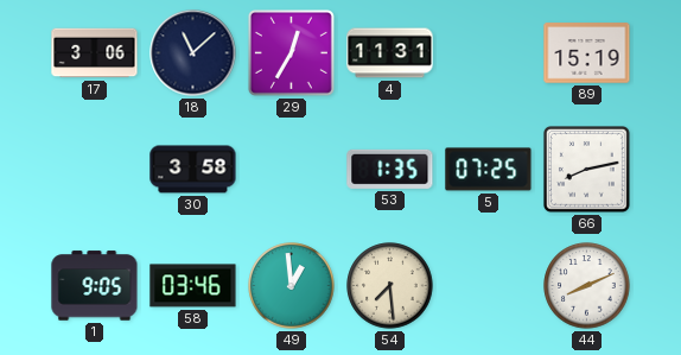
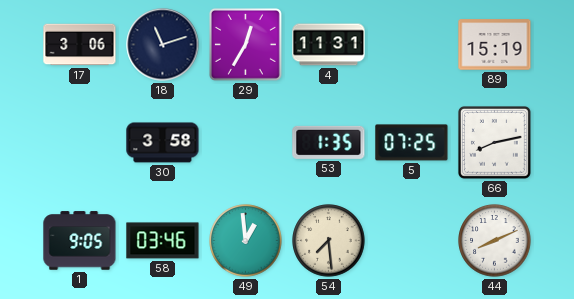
18: 11:08 -> 11:12 (163, 45)
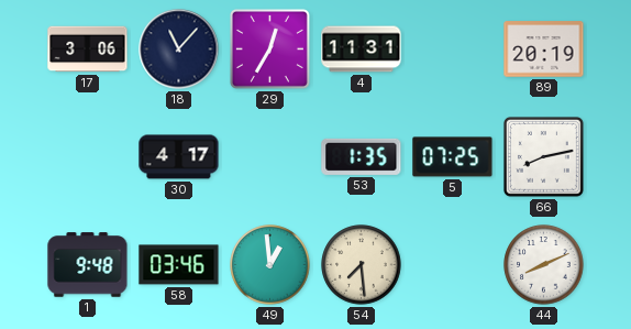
18: 11:12 -> 11:07 (179, 50)
89: 15:19 -> 20:19 (544, 50)
30: 3:58 -> 4:17 (179, 157)
1: 9:05 -> 9:48 (88, 265)
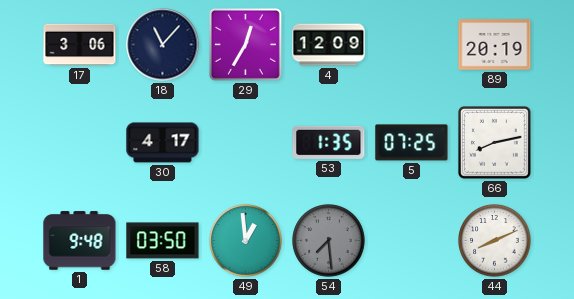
4: 11:31 -> 12:09 (329, 45)
58: 03:46 -> 03:50 (163, 241)
54 dial: cream -> grey (329, 241)
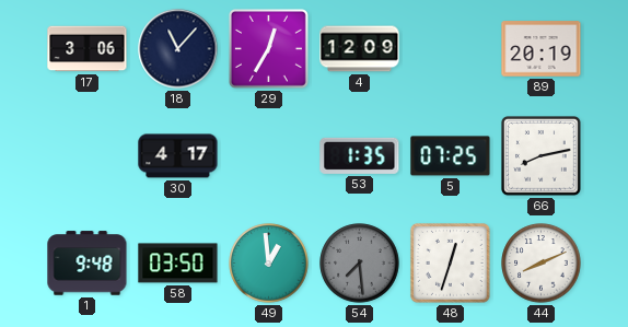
48: none -> 12:33 (451, 264)
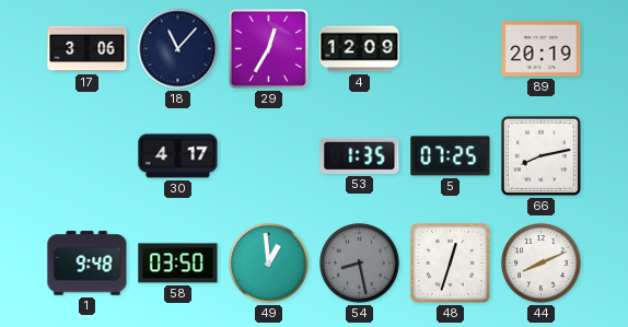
54: 7:29 -> 8:28 (360, 264)
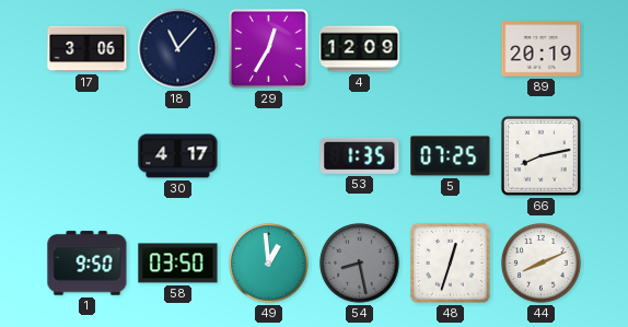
1: 9:48 -> 9:50 (88, 264)
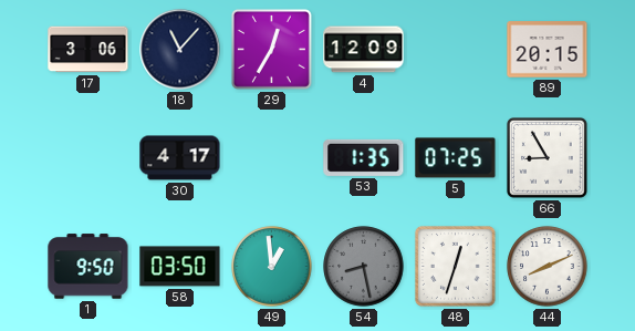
89: 20:19 -> 20:15 (548, 50)
66: 8:13 -> 8:55 (548, 158)
